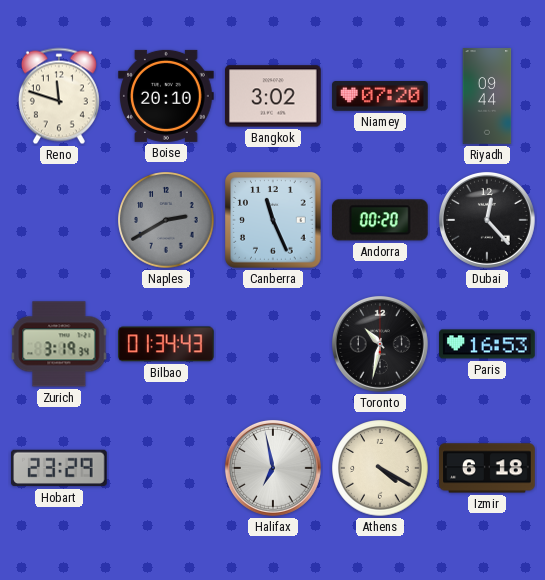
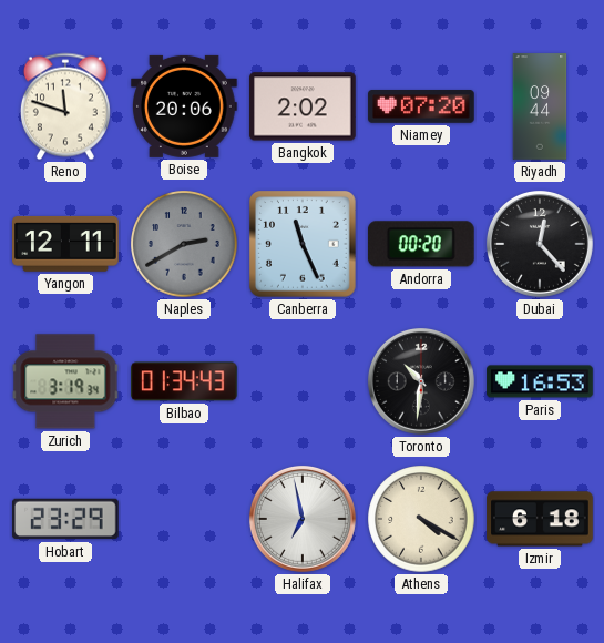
Boise: 20:10 -> 20:06 (185, 106)
Bangkok: 3:02 -> 2:02 (304, 106)
Yangon: none -> 12:11 (65, 244)
Toronto: 10:32 -> 10:31 (421, 381)
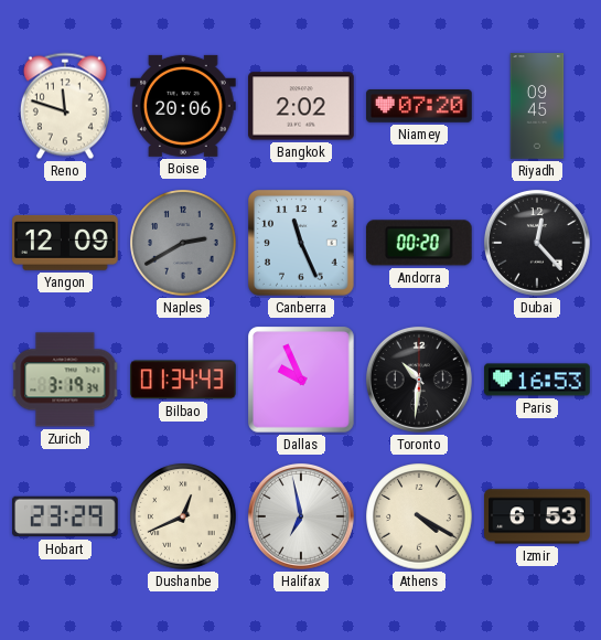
Riyadh: 09:44 -> 09:45 (537, 106)
Yangon: 12:11 -> 12:09 (65, 243)
Dallas: none -> 9:56 (302, 381)
Dushanbe: none -> 12:41 (183, 516)
Izmir: 6:18 -> 6:53 (537, 516)
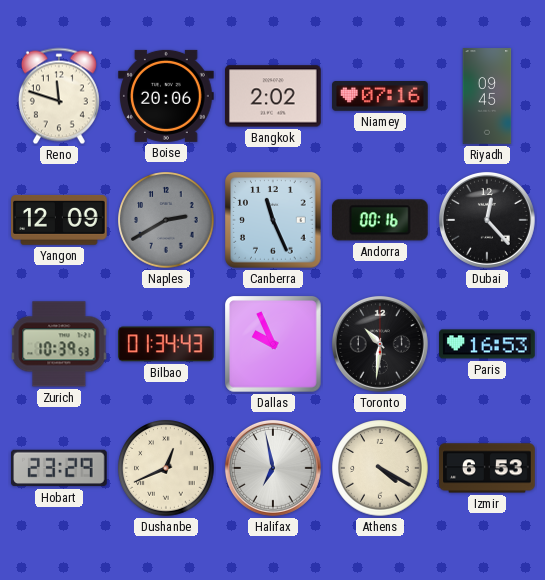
Niamey: 07:20 -> 07:16 (380, 96)
Andorra: 00:20 -> 00:16 (380, 220)
Zurich: 3:19 -> 10:39 (59, 344)
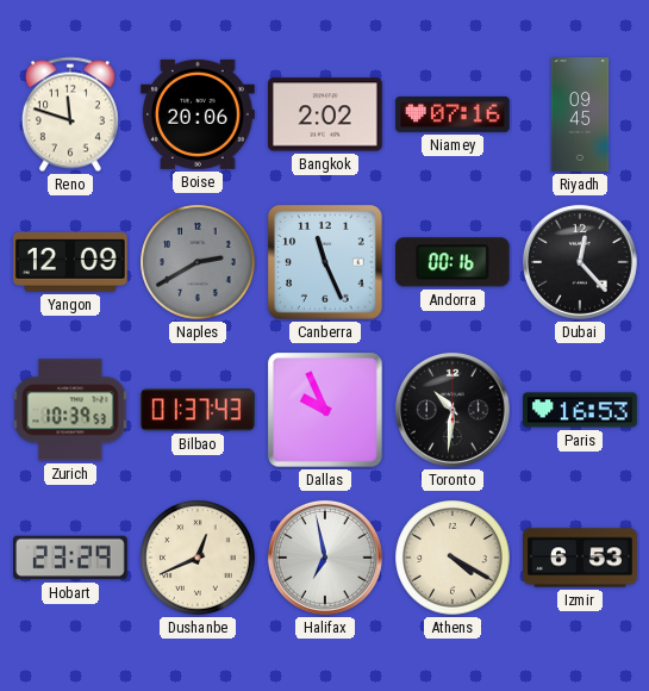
Bilbao: 01:34 -> 01:37 (199, 410)
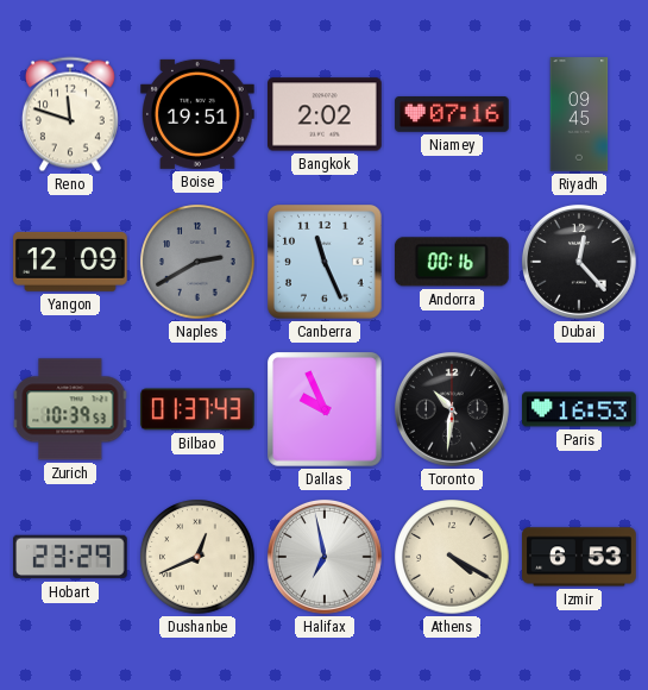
Boise: 20:06 -> 19:51 (199, 114)
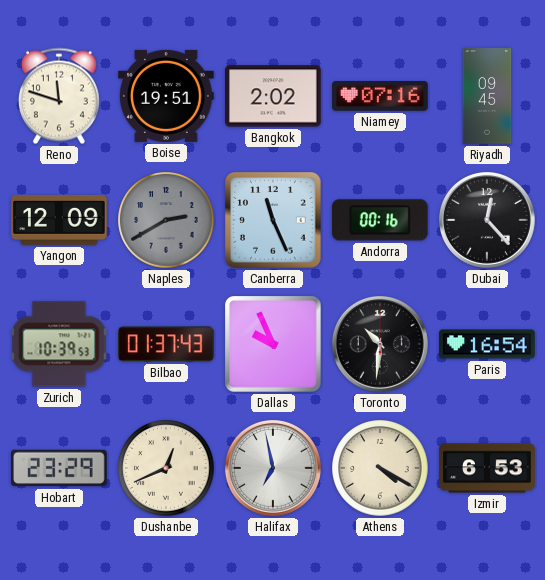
Paris: 16:53 -> 16:54 (487, 344)
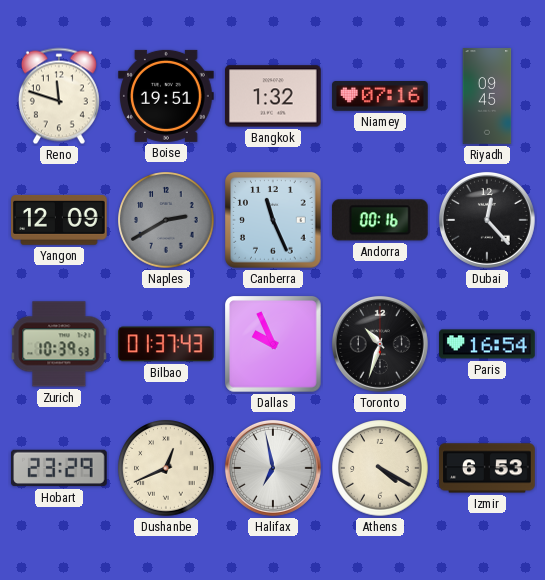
Bangkok: 2:02 -> 1:32 (274, 96)
Toronto: 10:31 -> 10:33 (380, 344)
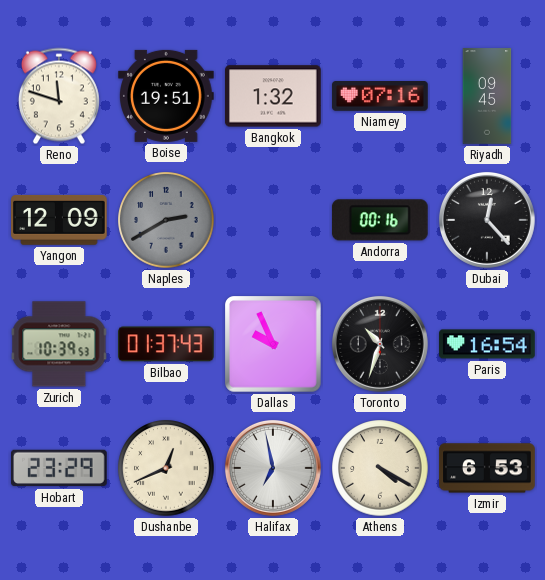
Canberra: 11:26 -> none (274, 221)
